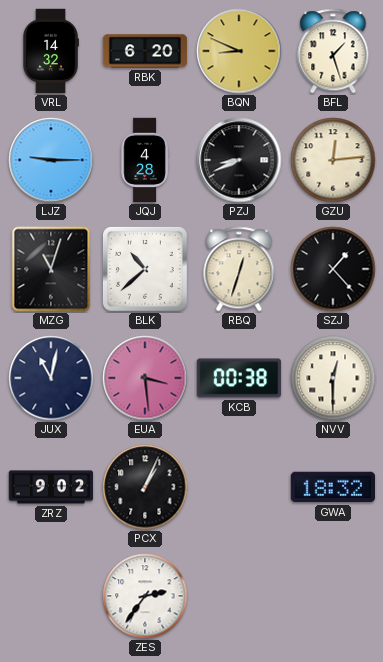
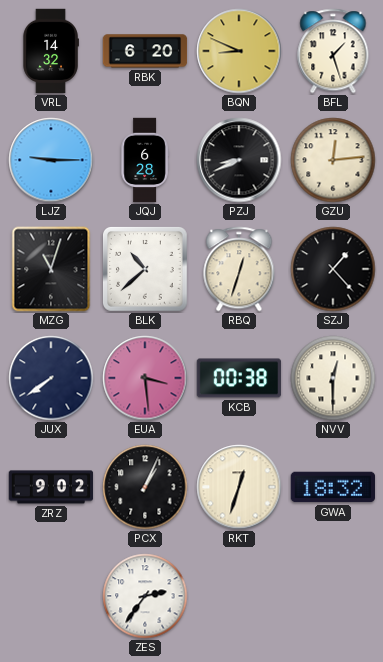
JQJ: 4:28 -> 6:28 (145, 160)
JUX: 11:02 -> 7:39 (51, 378)
RKT: none -> 12:33 (239, 487)
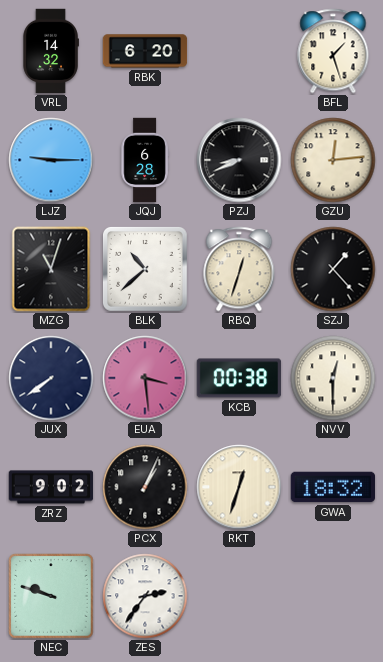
BQN: 8:49 -> none (239, 51)
NEC: none -> 9:48 (51, 596)
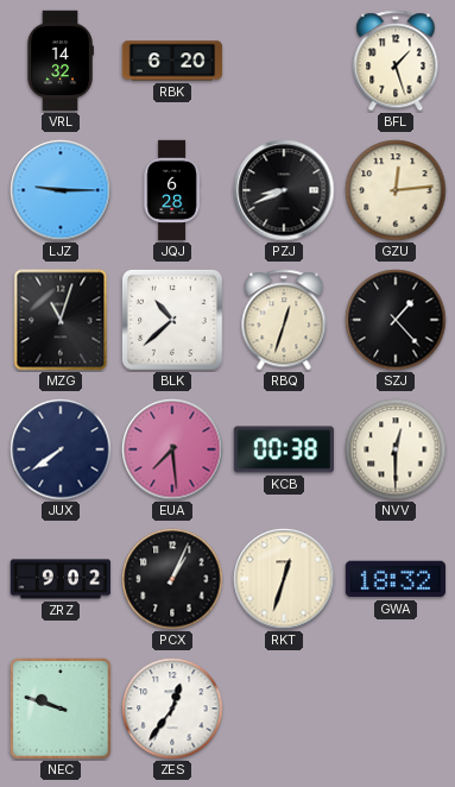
EUA: 3:29 -> 7:29 (172, 449)
ZES: 2:36 -> 12:36 (172, 709)
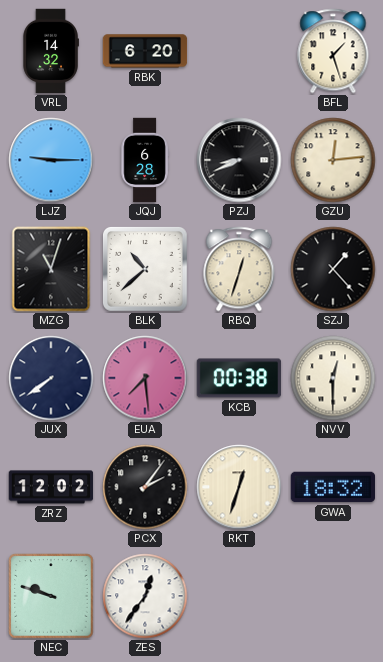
ZRZ: 9:02 -> 12:02 (51, 487)
PCX: 1:04 -> 2:06 (145, 487)
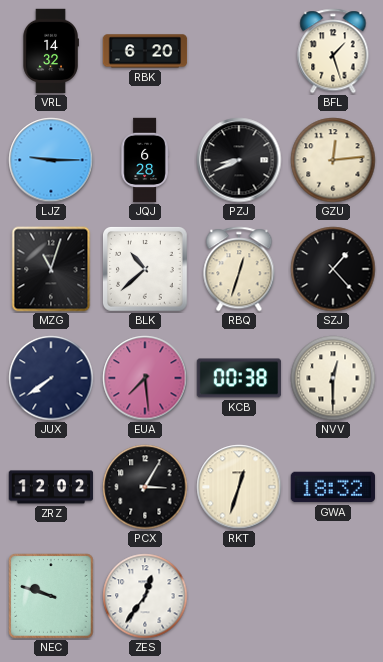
PCX: 2:06 -> 3:05 (145, 487)
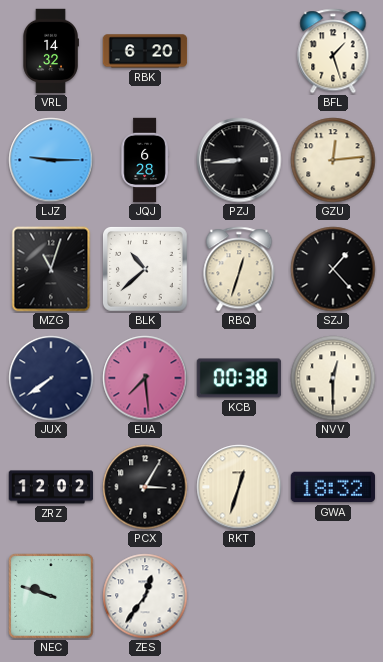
PZJ: 8:41 -> 8:44 (239, 160)
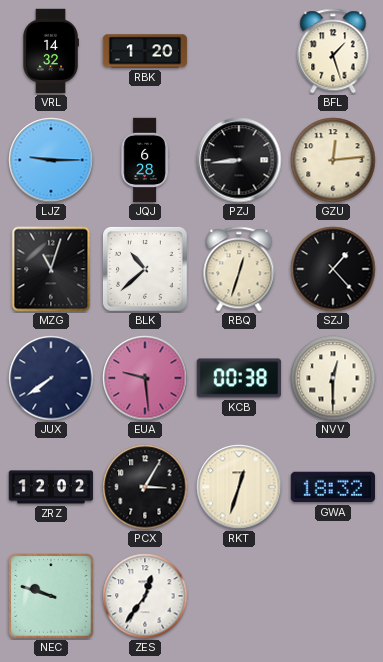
RBK: 6:20 -> 1:20 (145, 51)
EUA: 7:29 -> 9:29 (145, 378)
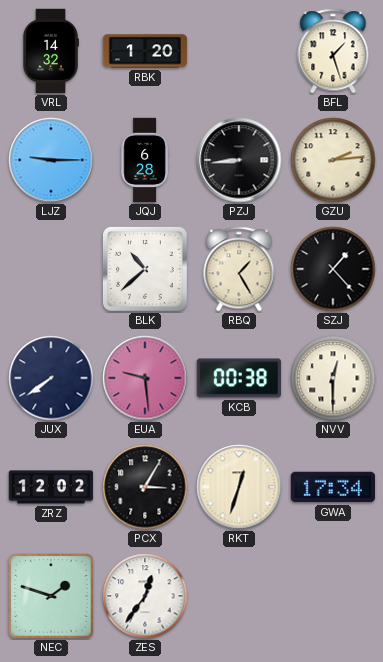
GZU: 12:14 -> 2:14 (333, 160)
MZG: 11:03 -> none (51, 269)
RBQ: 12:33 -> 1:25 (239, 269)
GWA: 18:32 -> 17:34 (333, 487)
NEC: 9:48 -> 1:48 (51, 596)
